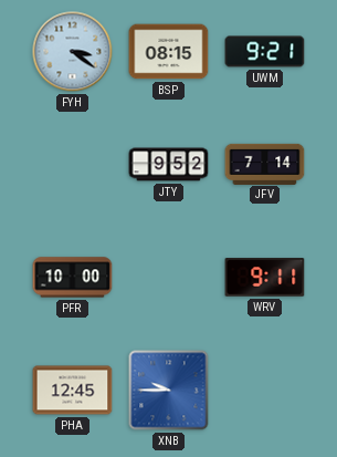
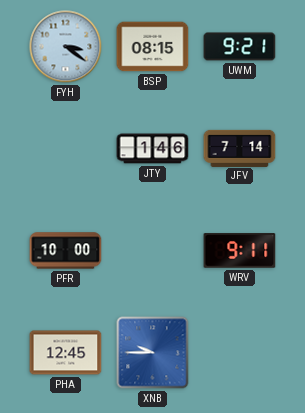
JTY: 9:52 -> 1:46 (153, 149)
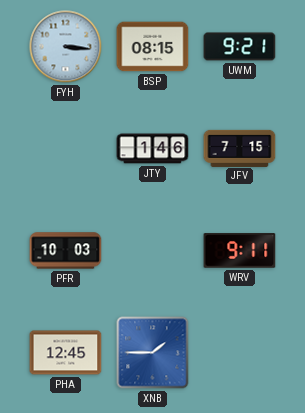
FYH: 3:21 -> 3:16 (66, 47)
JFV: 7:14 -> 7:15 (240, 148)
PFR: 10:00 -> 10:03 (66, 251)
XNB: 9:45 -> 1:45 (153, 353)
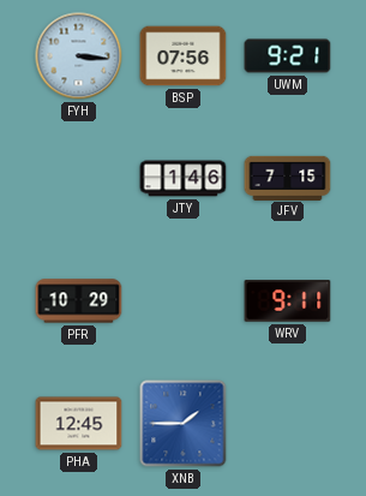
BSP: 08:15 -> 07:56 (184, 56)
PFR: 10:03 -> 10:29 (79, 301)
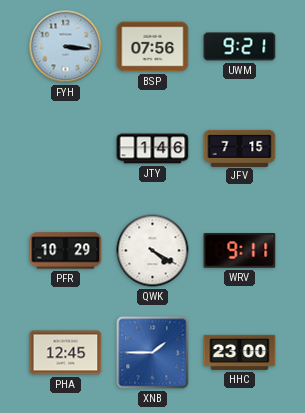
QWK: none -> 4:20 (153, 251)
HHC: none -> 23:00 (240, 352)
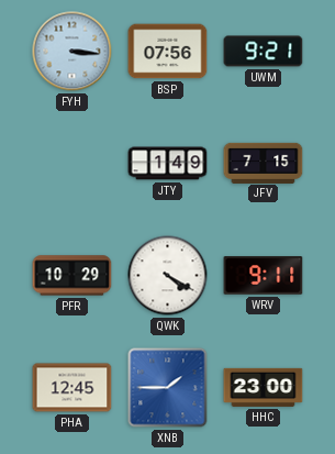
JTY: 1:46 -> 1:49 (168, 164)
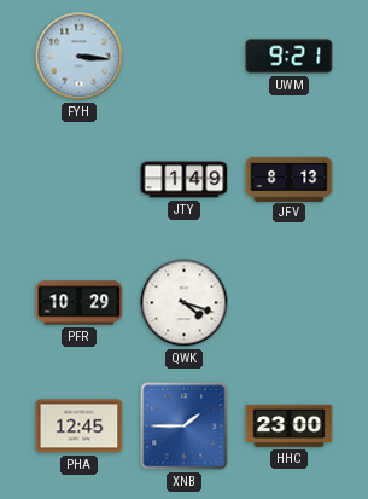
BSP: 07:56 -> none (168, 52)
JFV: 7:15 -> 8:13 (290, 179)
QWK: 4:20 -> 4:18 (185, 303)
WRV: 9:11 -> none (264, 276)
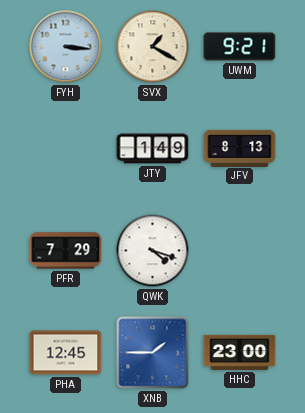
SVX: none -> 1:20 (153, 47)
PFR: 10:29 -> 7:29 (66, 251)
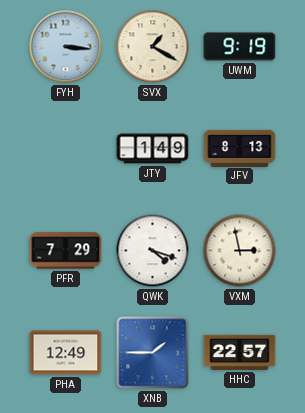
UWM: 9:21 -> 9:19 (240, 47)
VXM: none -> 2:58 (240, 251)
PHA: 12:45 -> 12:49 (66, 353)
HHC: 23:00 -> 22:57 (240, 352)
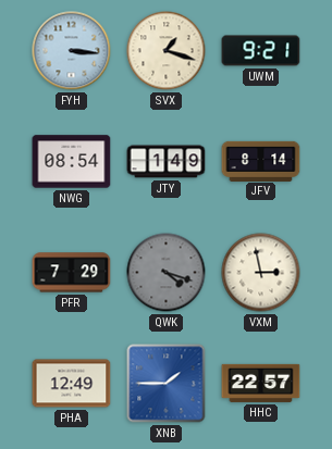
SVX: 1:20 -> 1:18 (167, 51)
UWM: 9:19 -> 9:21 (261, 51)
NWG: none -> 08:54 (72, 162)
JFV: 8:13 -> 8:14 (261, 161)
QWK dial: white -> grey (167, 273)
